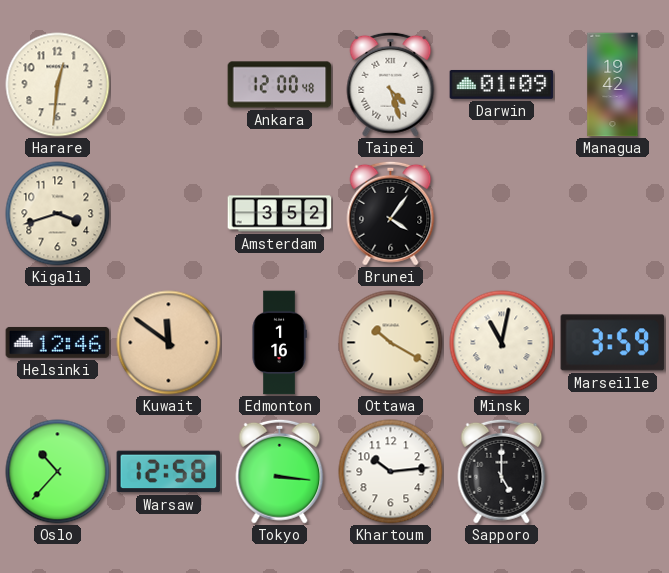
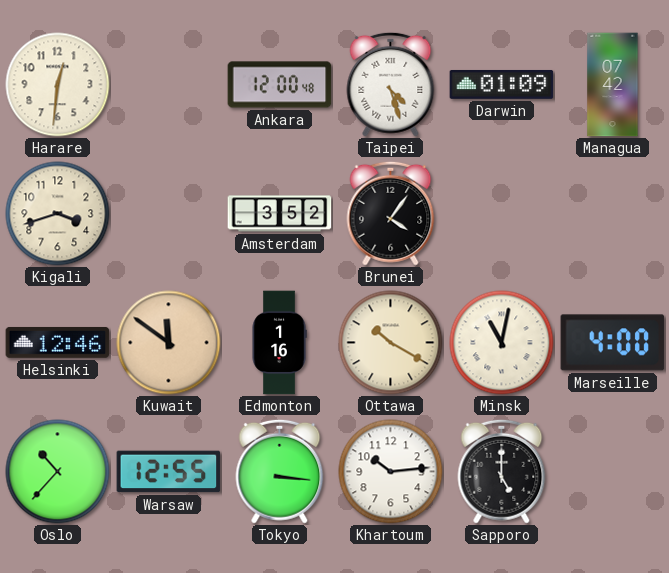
Managua: 19:42 -> 07:42 (613, 85)
Marseille: 3:59 -> 4:00 (613, 343)
Warsaw: 12:58 -> 12:55 (169, 472)
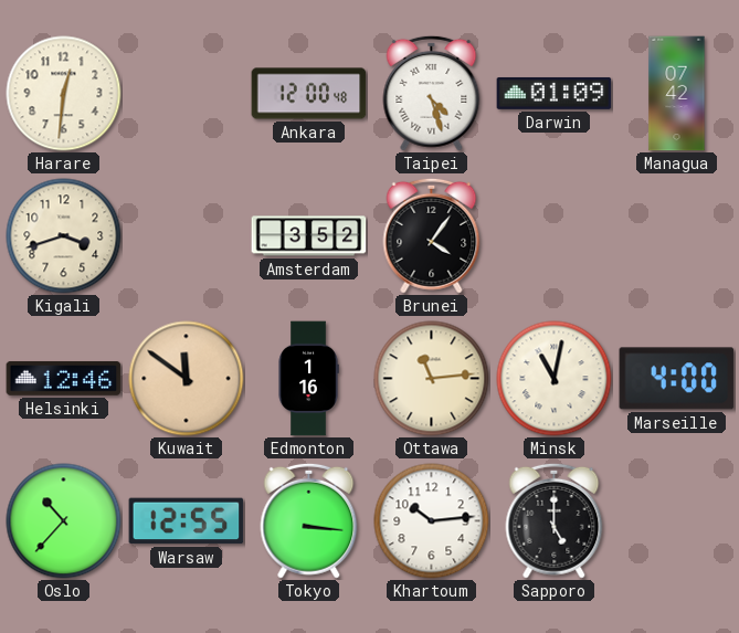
Ottawa: 10:20 -> 11:14 (432, 379)
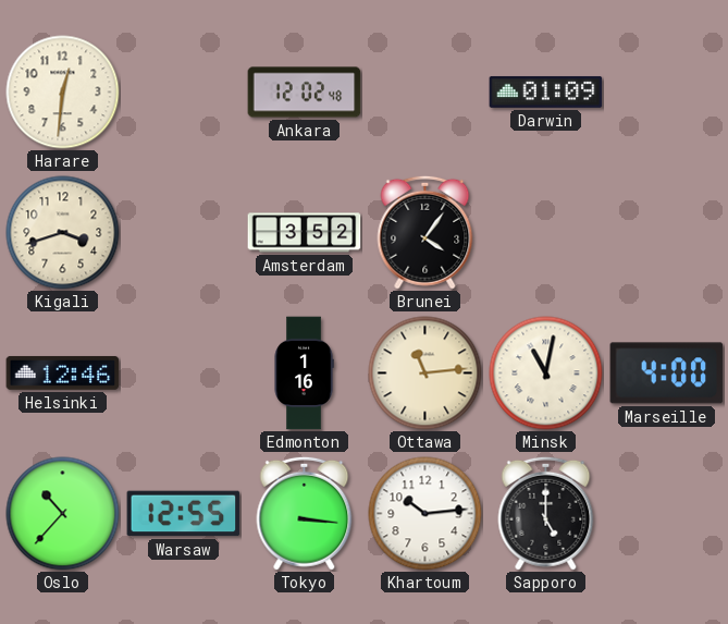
Ankara: 12:00 -> 12:02 (305, 93)
Taipei: 4:27 -> none (432, 93)
Managua: 07:42 -> none (677, 94)
Kuwait: 11:51 -> none (187, 379)
